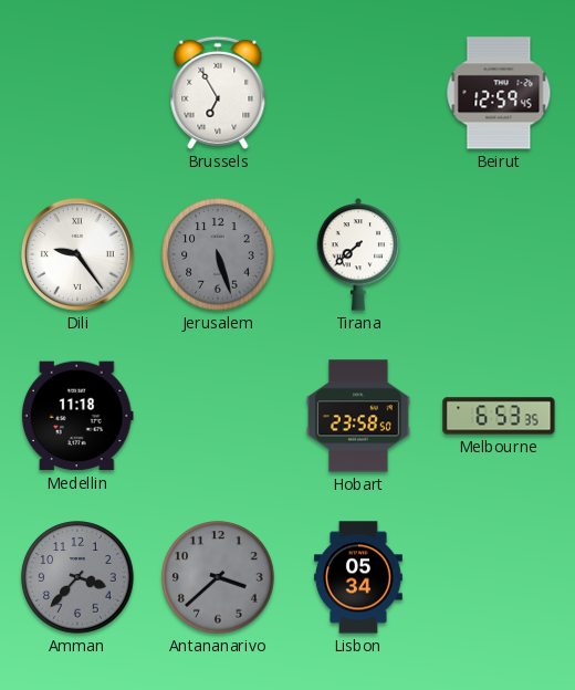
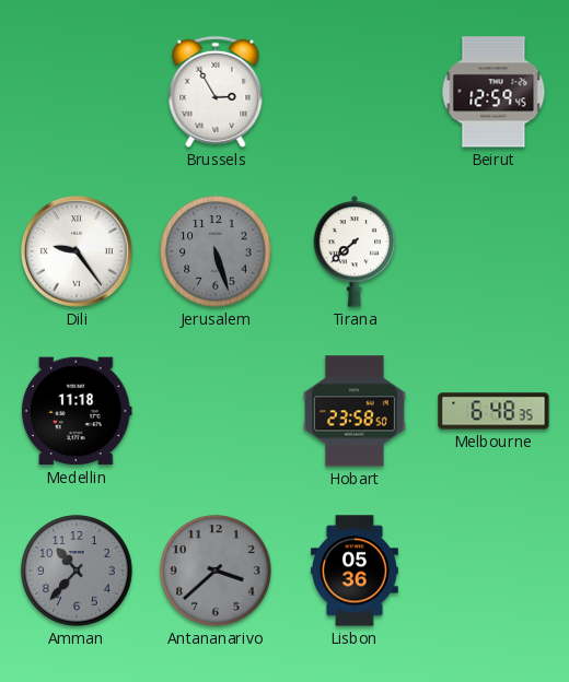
Brussels: 6:55 -> 2:55 (216, 92)
Melbourne: 6:53 -> 6:48 (493, 411)
Amman: 3:37 -> 10:37 (77, 571)
Lisbon: 05:34 -> 05:36 (355, 571)
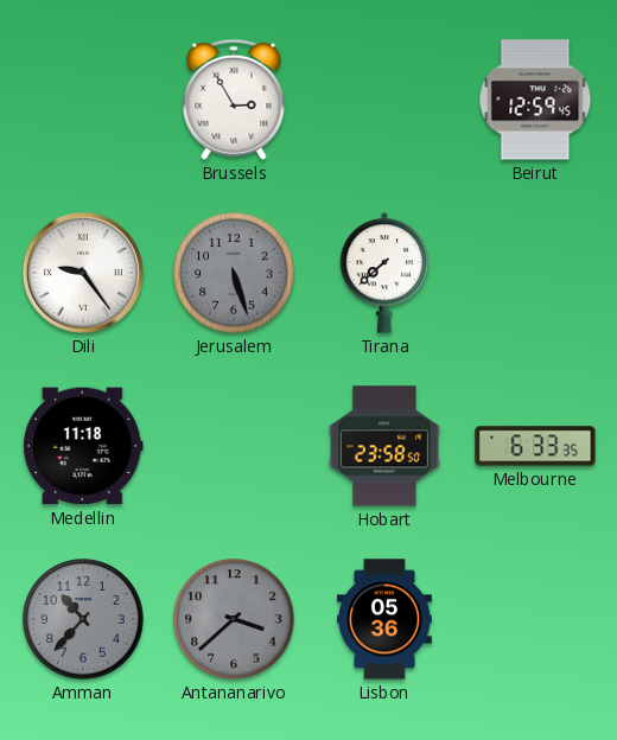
Melbourne: 6:48 -> 6:33 (535, 446)
